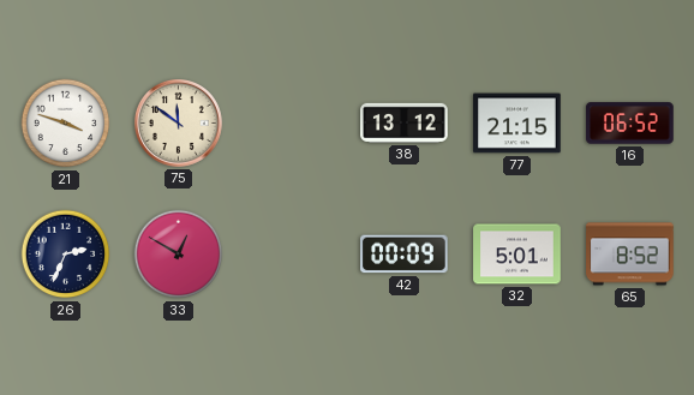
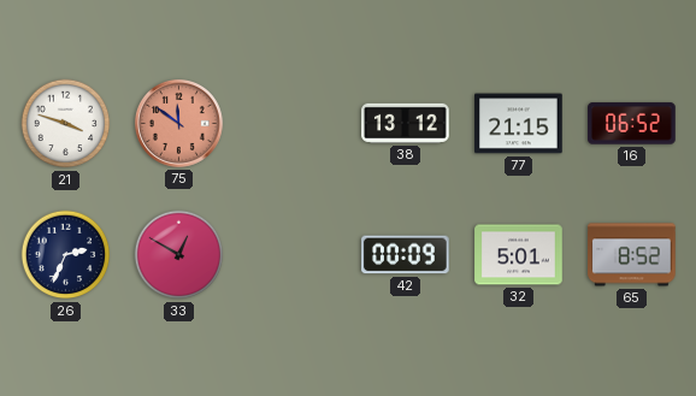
75 dial: cream -> salmon (178, 123)
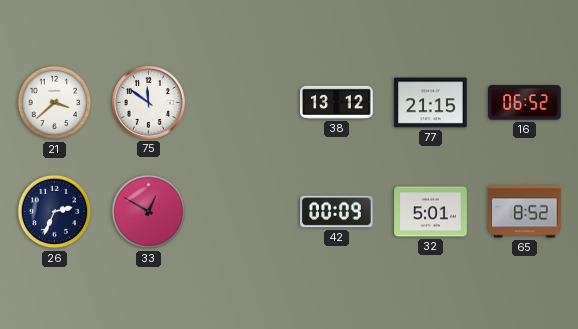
21: 3:48 -> 3:38 (55, 103)
75 dial: salmon -> white (148, 102)
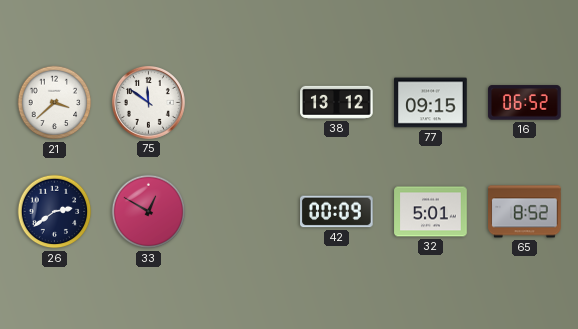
77: 21:15 -> 09:15 (431, 103)
26: 2:34 -> 2:39 (55, 212)
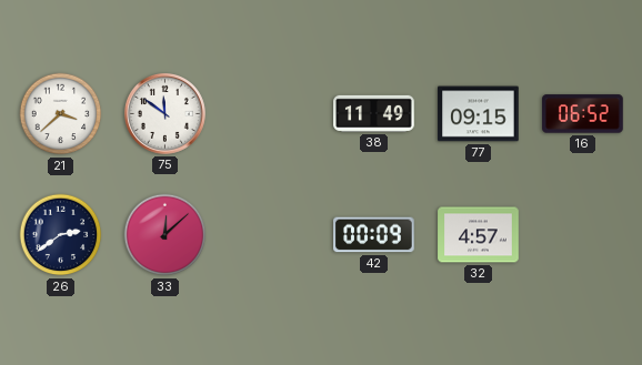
38: 13:12 -> 11:49 (374, 113)
33: 12:50 -> 12:08 (165, 235)
32: 5:01 -> 4:57 (479, 235)
65: 8:52 -> none (525, 212)
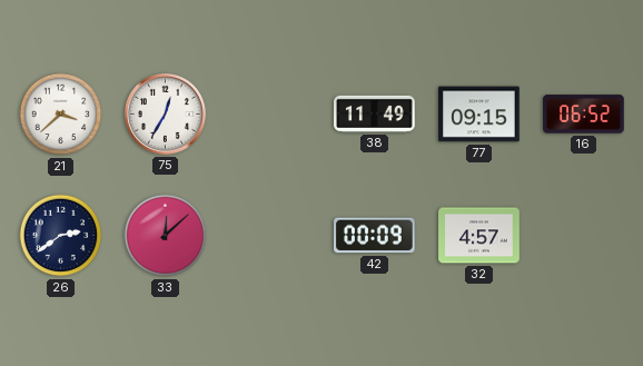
75: 11:51 -> 12:35 (165, 113)
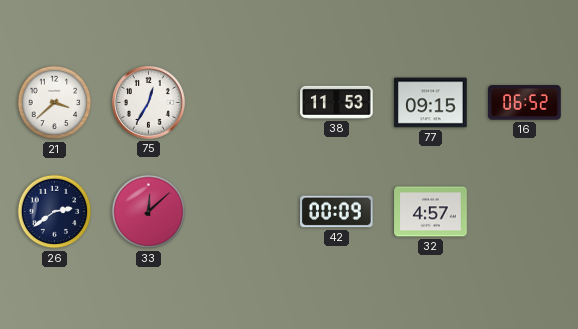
38: 11:49 -> 11:53 (337, 102)
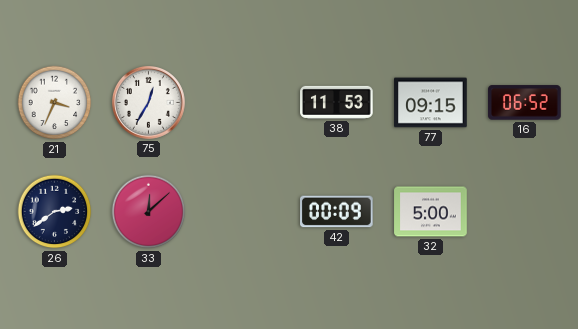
21: 3:38 -> 3:34 (55, 103)
32: 4:57 -> 5:00 (431, 212)
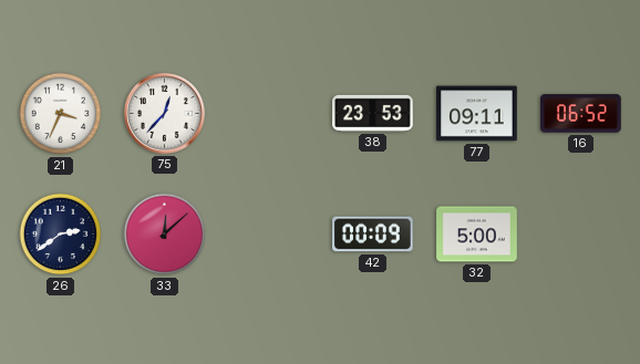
75: 12:35 -> 12:37 (164, 113)
38: 11:53 -> 23:53 (373, 113)
77: 09:15 -> 09:11 (477, 114)
